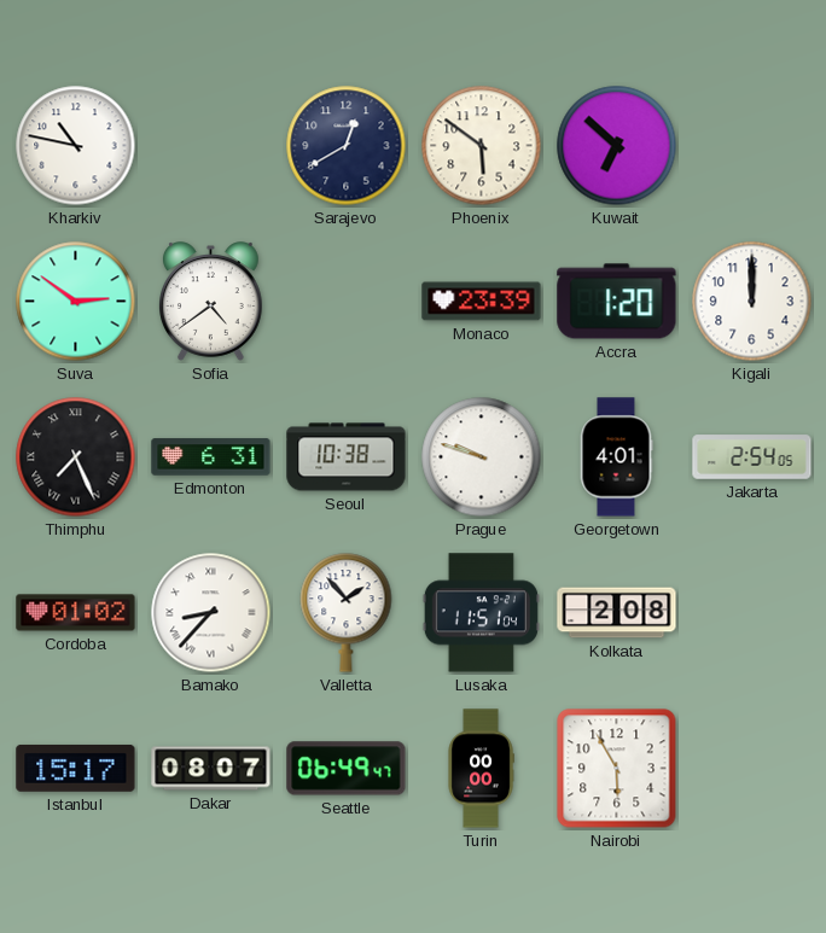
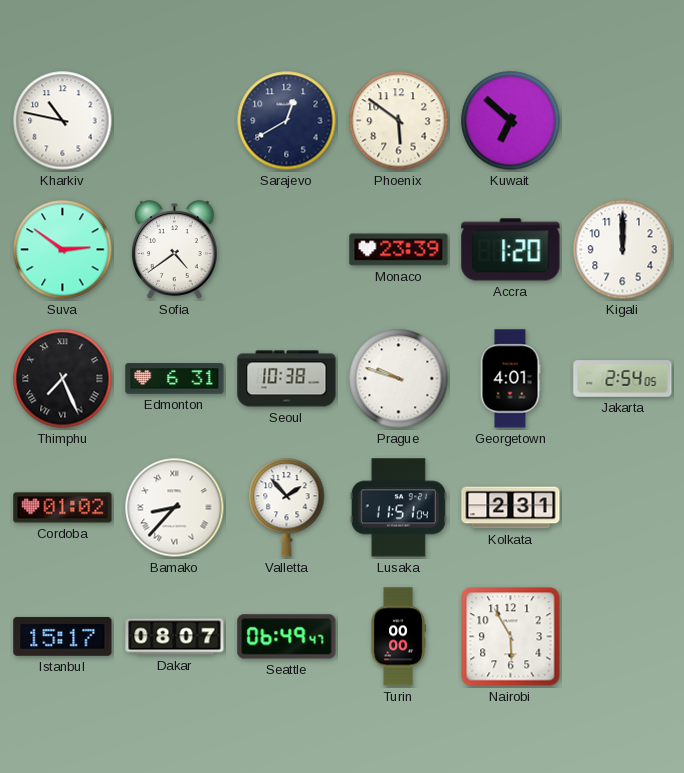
Kolkata: 2:08 -> 2:31 (511, 508)
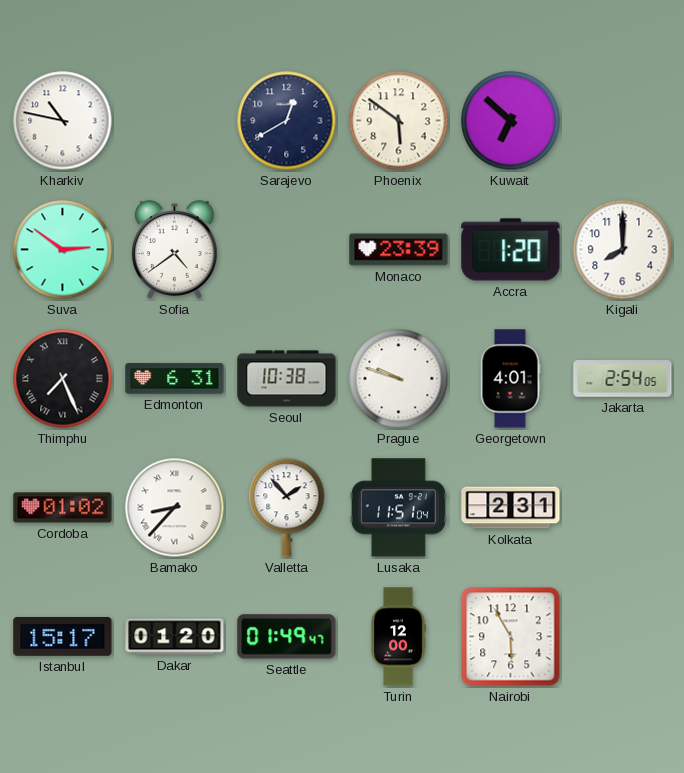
Kigali: 12:00 -> 8:00 (623, 250)
Dakar: 08:07 -> 01:20 (175, 637)
Seattle: 06:49 -> 01:49 (287, 637)
Turin: 00:00 -> 12:00 (398, 637)
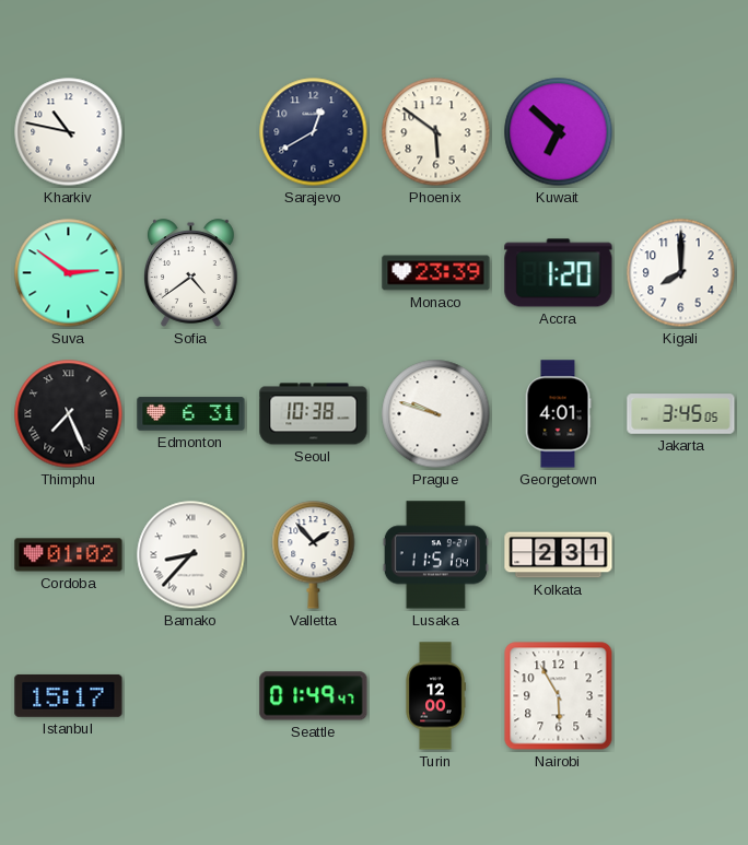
Jakarta: 2:54 -> 3:45 (681, 414)
Dakar: 01:20 -> none (175, 637)
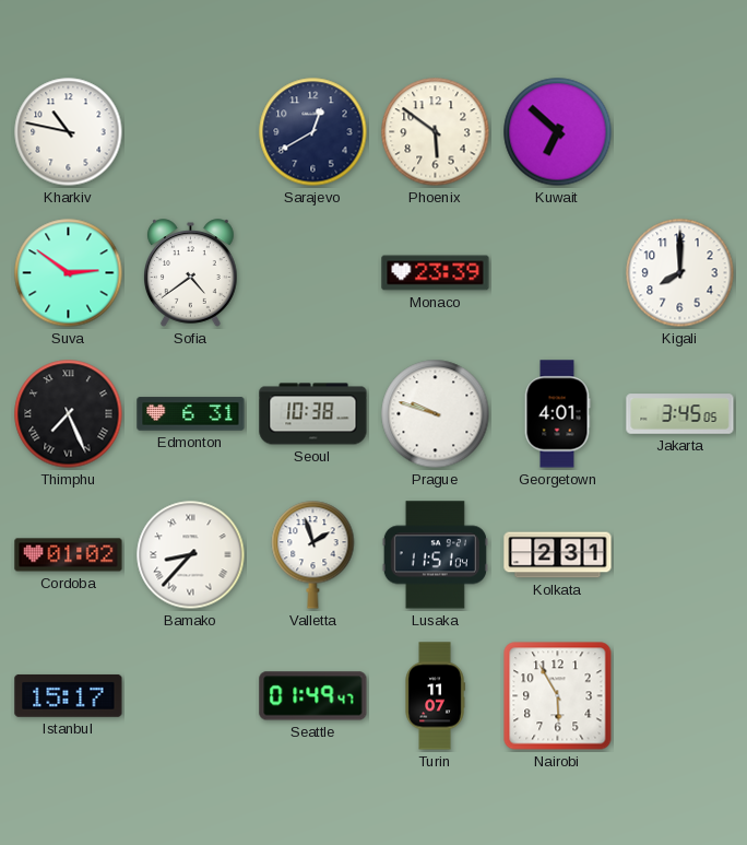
Accra: 1:20 -> none (559, 273)
Valletta: 1:53 -> 1:57 (313, 555)
Turin: 12:00 -> 11:07 (435, 696)
